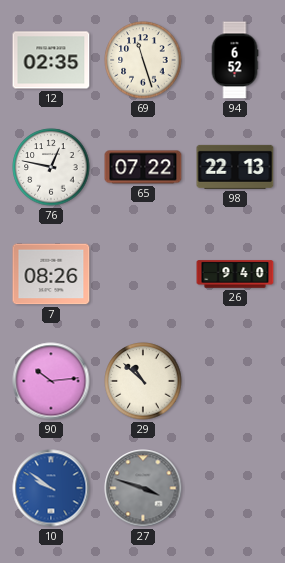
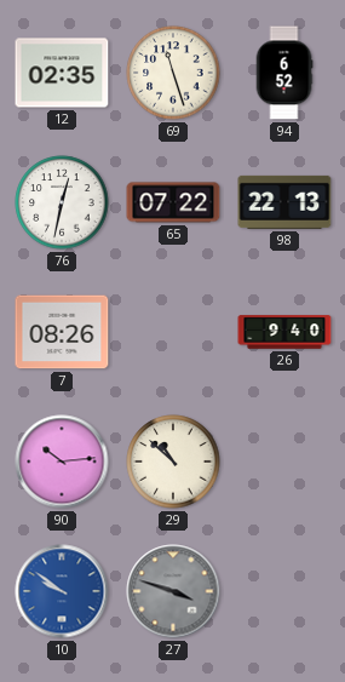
76: 12:47 -> 12:32 (62, 202)
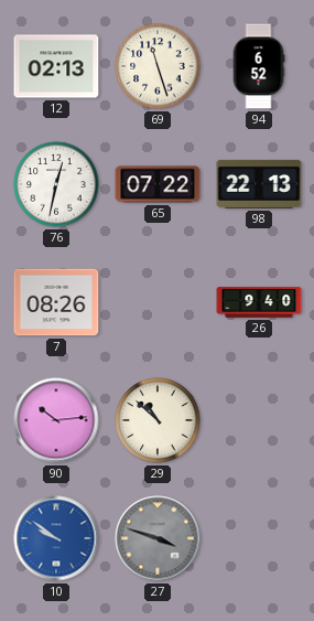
12: 02:35 -> 02:13 (56, 66)
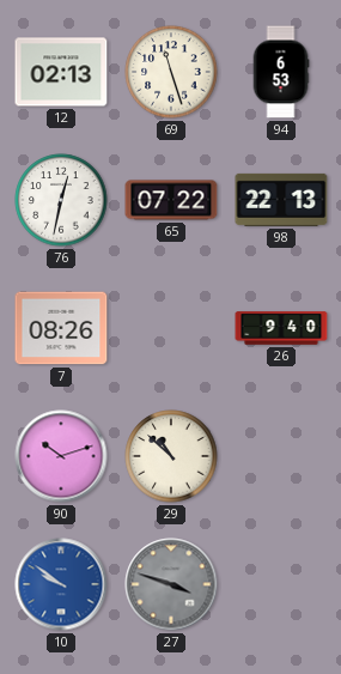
94: 6:52 -> 6:53 (281, 72)
90: 10:14 -> 10:12 (61, 456)
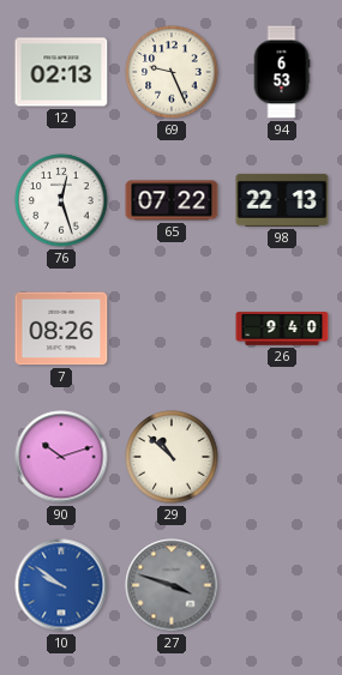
69: 11:27 -> 9:26 (172, 72)
76: 12:32 -> 12:27 (61, 200)
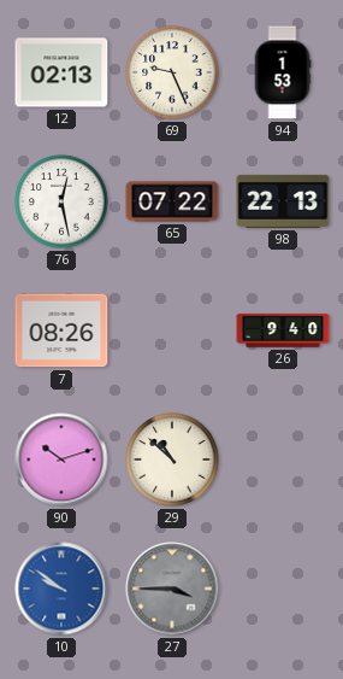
94: 6:53 -> 1:53 (283, 72)
76: 12:27 -> 12:28 (61, 201)
27: 3:48 -> 3:45 (172, 589)
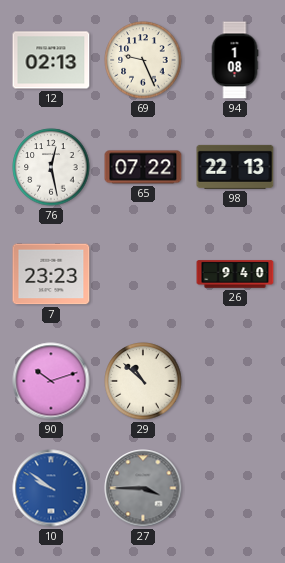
94: 1:53 -> 1:08 (235, 60)
7: 08:26 -> 23:23 (51, 274)
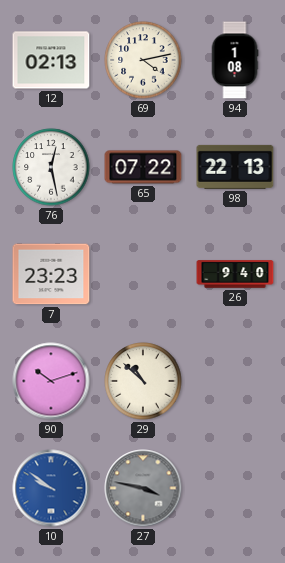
69: 9:26 -> 4:13 (143, 60)
27: 3:45 -> 3:47 (143, 488)
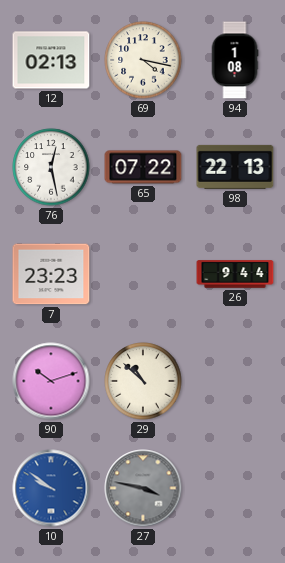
69: 4:13 -> 4:17 (143, 60)
26: 9:40 -> 9:44 (235, 274)
